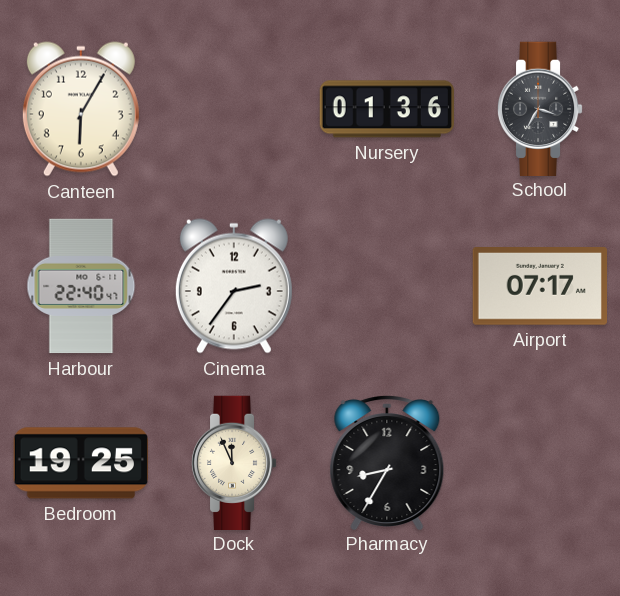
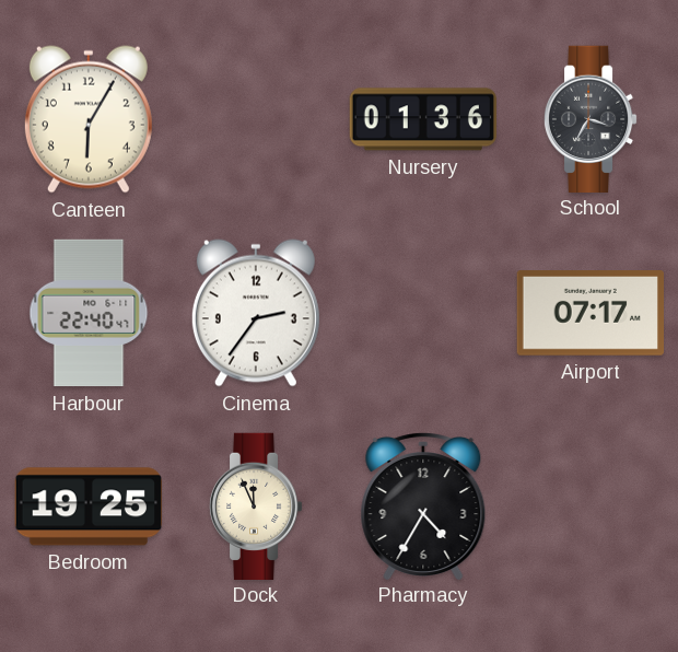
Pharmacy: 8:35 -> 4:35 (423, 505)
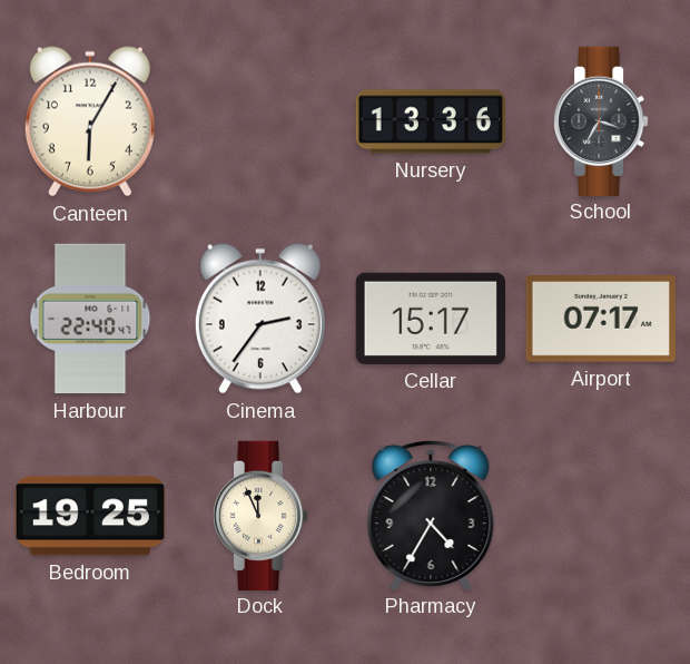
Nursery: 01:36 -> 13:36 (430, 121)
Cellar: none -> 15:17 (430, 319)
